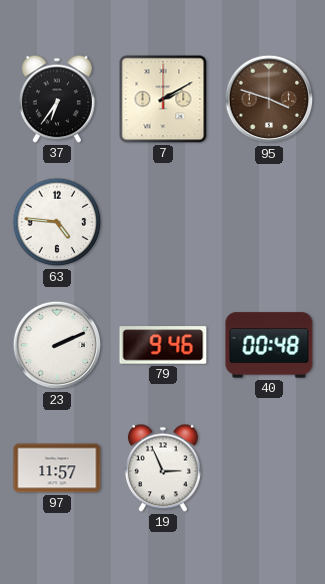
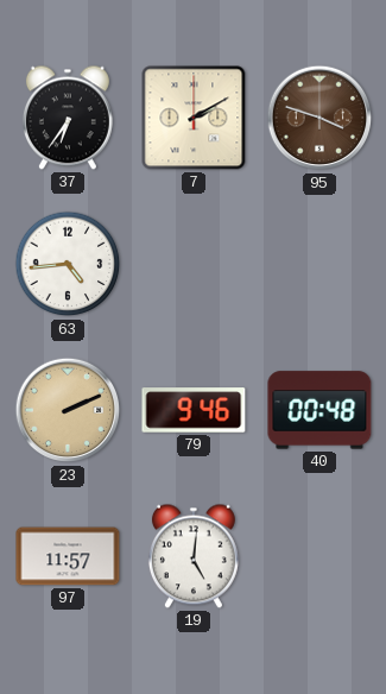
63: 4:46 -> 4:44 (68, 264)
23 dial: white -> champagne (68, 410)
19: 2:56 -> 5:01 (194, 556)
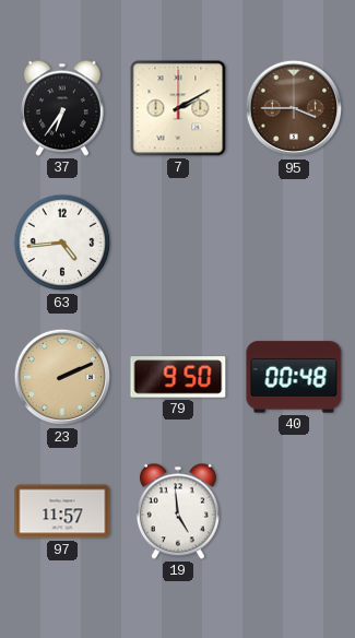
95: 3:48 -> 3:45 (294, 108)
79: 9:46 -> 9:50 (178, 377)
19: 5:01 -> 4:59 (178, 511)
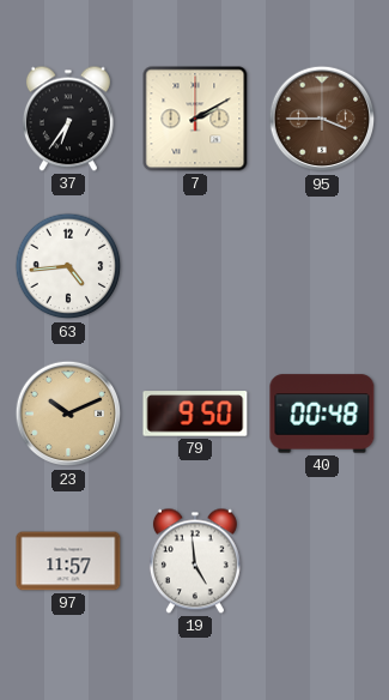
23: 2:11 -> 10:11 (68, 414)
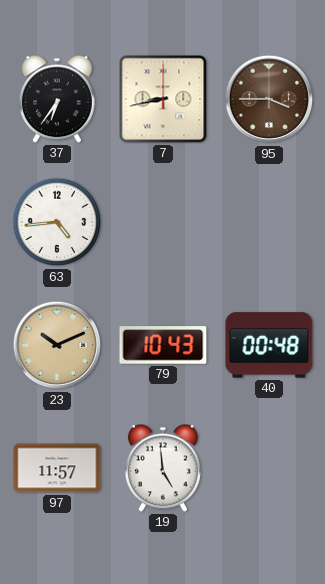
7: 2:10 -> 8:43 (163, 99)
79: 9:50 -> 10:43 (163, 345)
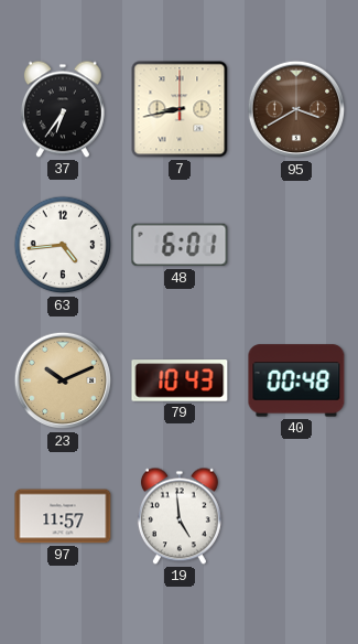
95: 3:45 -> 3:40 (296, 109)
48: none -> 6:01 (180, 245)
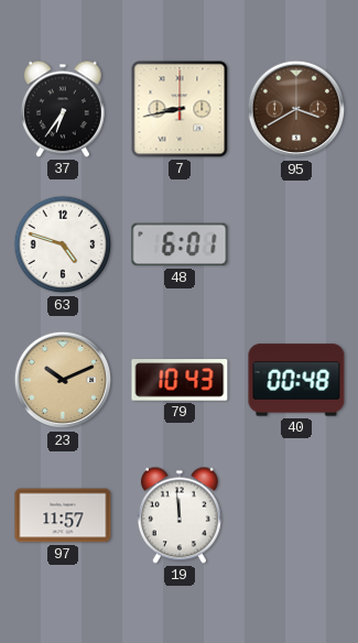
63: 4:44 -> 4:48 (63, 244)
19: 4:59 -> 11:59 (180, 515)
